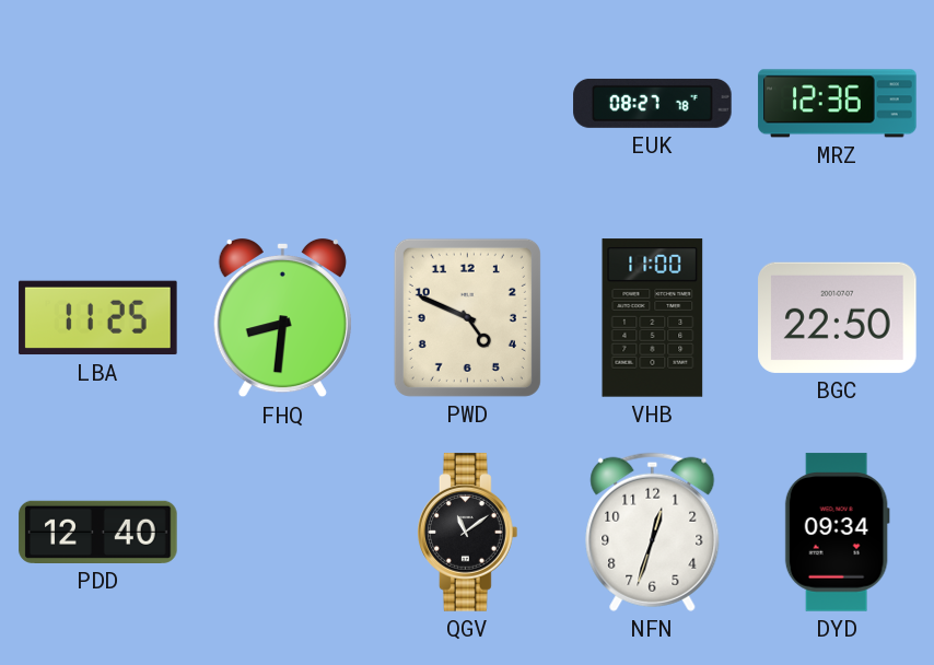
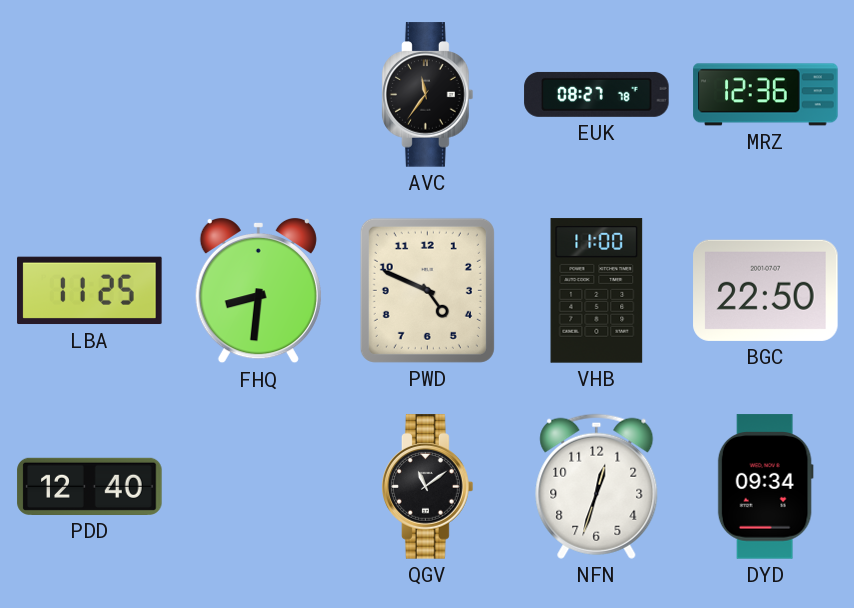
AVC: none -> 11:36 (428, 95)
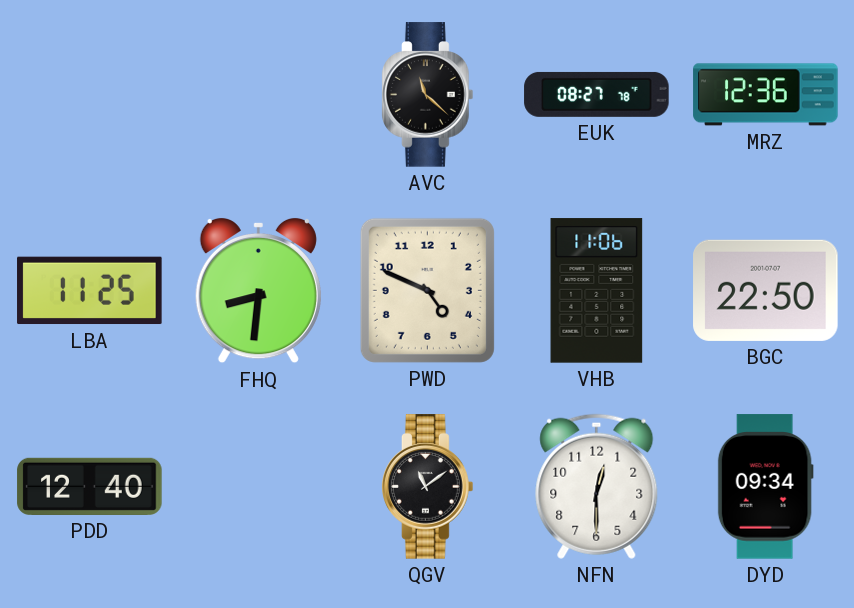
AVC: 11:36 -> 11:22 (428, 95)
VHB: 11:00 -> 11:06 (597, 291)
NFN: 12:33 -> 12:30 (597, 486)
